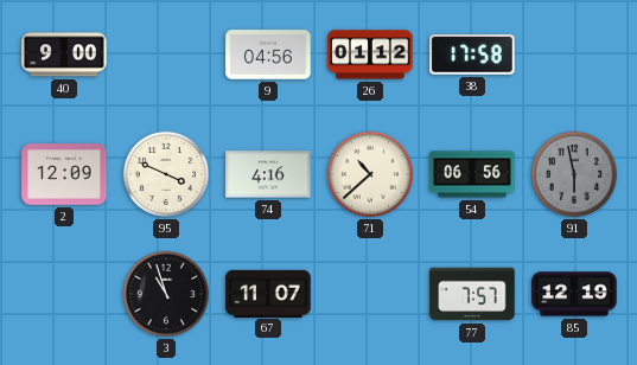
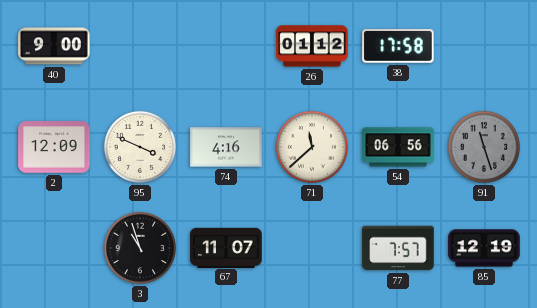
9: 04:56 -> none (268, 55)
71: 10:38 -> 11:38 (312, 147)
91: 5:58 -> 11:27 (484, 147)
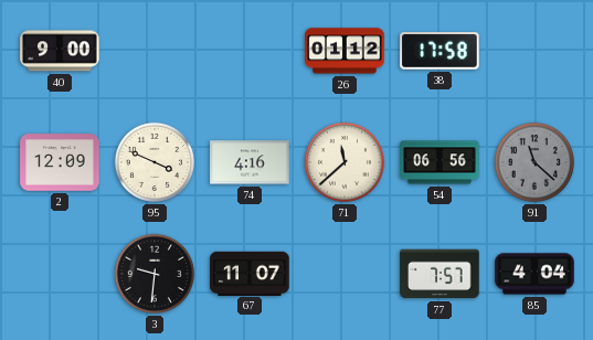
91: 11:27 -> 11:22 (534, 162)
3: 10:57 -> 9:31 (155, 274)
85: 12:19 -> 4:04 (534, 274)
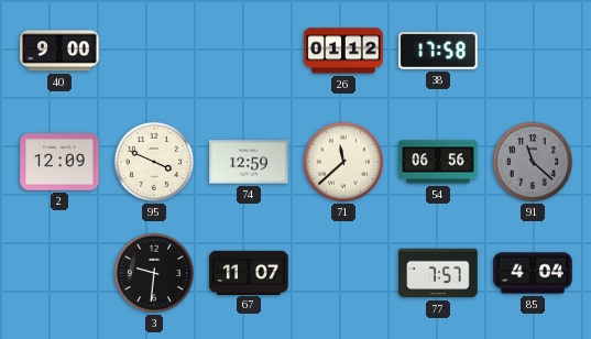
74: 4:16 -> 12:59 (249, 162)
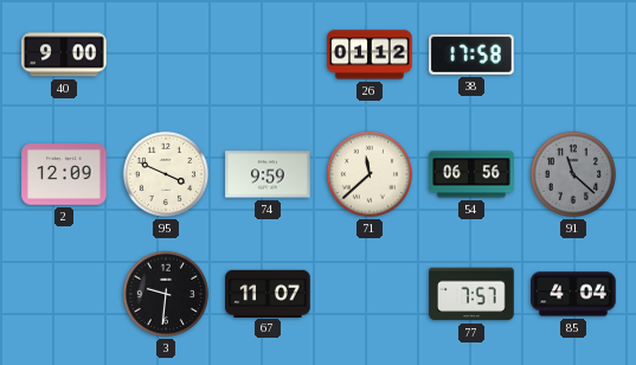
74: 12:59 -> 9:59 (268, 174)
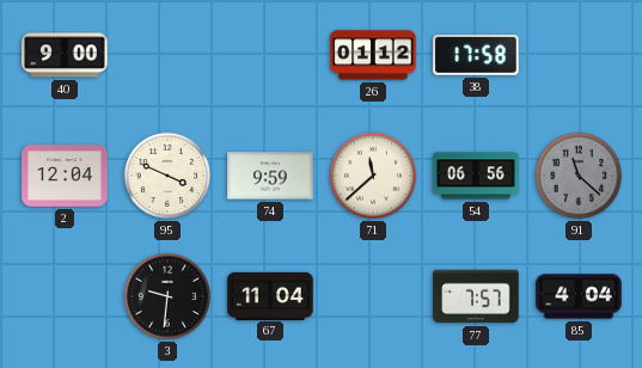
2: 12:09 -> 12:04 (65, 176)
67: 11:07 -> 11:04 (270, 295)
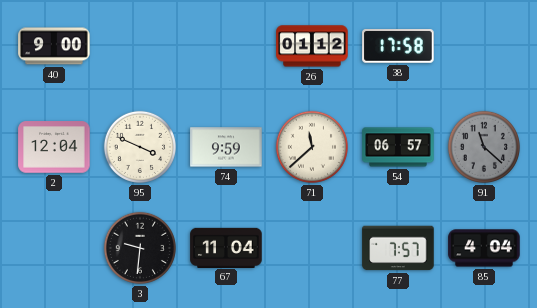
54: 06:56 -> 06:57 (398, 147)
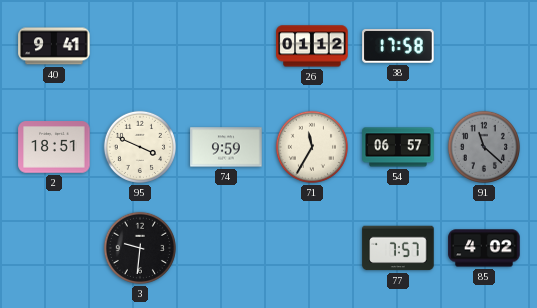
40: 9:00 -> 9:41 (54, 46)
2: 12:04 -> 18:51 (54, 147)
71: 11:38 -> 11:35 (312, 147)
67: 11:04 -> none (226, 247)
85: 4:04 -> 4:02 (484, 248)
